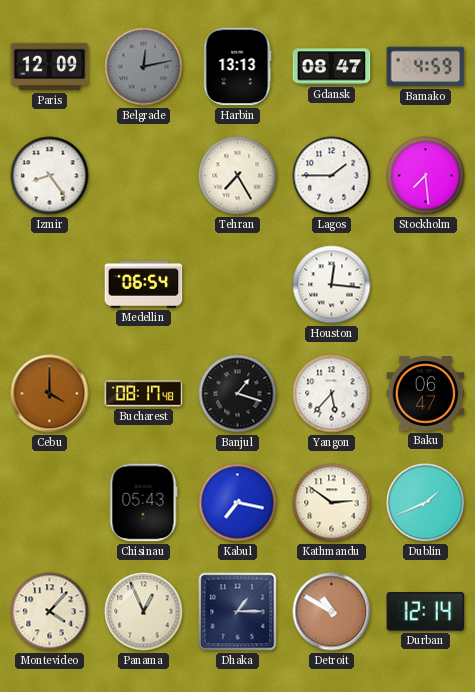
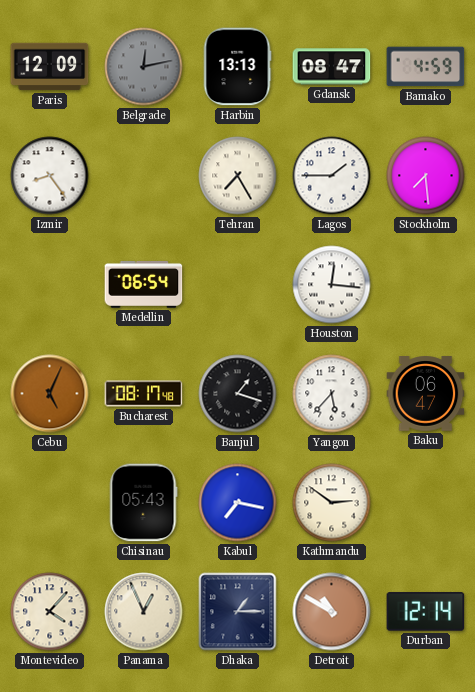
Cebu: 4:00 -> 5:04 (50, 394)
Dublin: 1:41 -> none (426, 503)
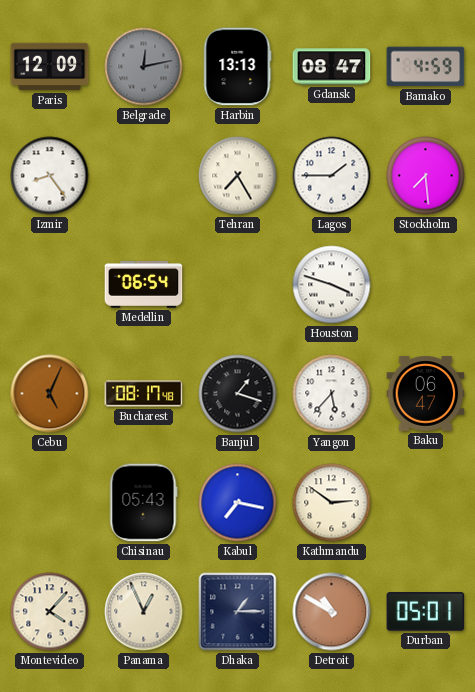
Houston: 12:16 -> 3:48 (332, 285)
Durban: 12:14 -> 05:01 (426, 612)
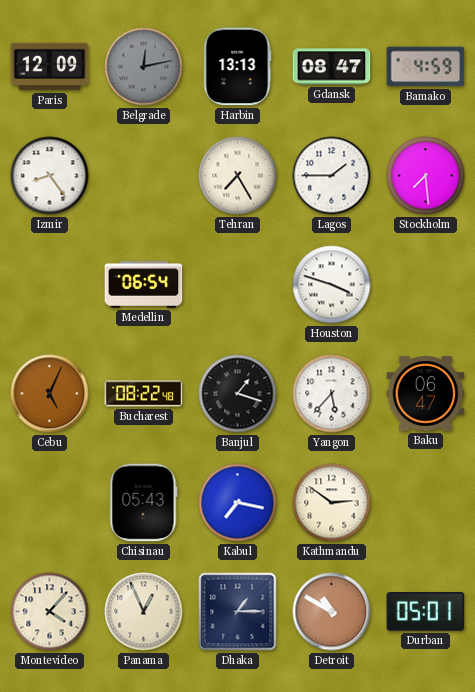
Bucharest: 08:17 -> 08:22 (144, 394)
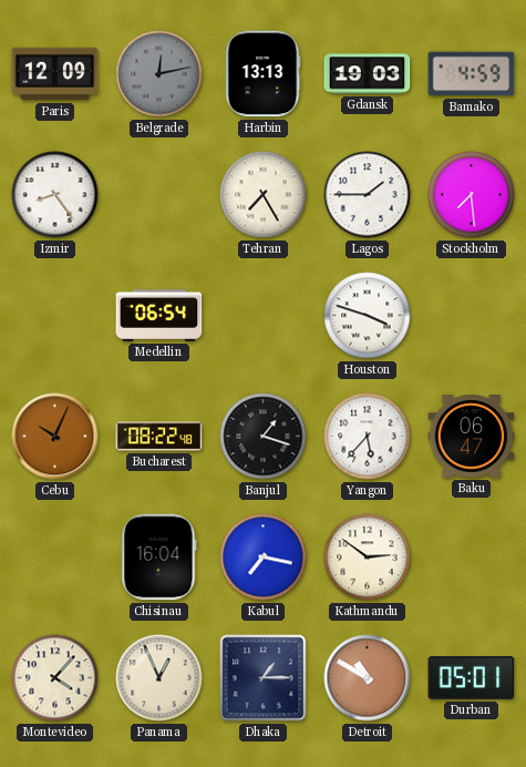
Gdansk: 08:47 -> 19:03 (368, 74)
Cebu: 5:04 -> 10:04 (55, 437)
Chisinau: 05:43 -> 16:04 (158, 558)
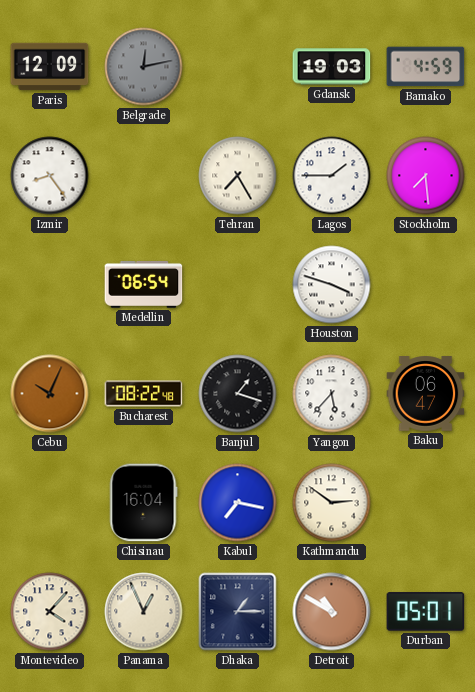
Harbin: 13:13 -> none (262, 74)
